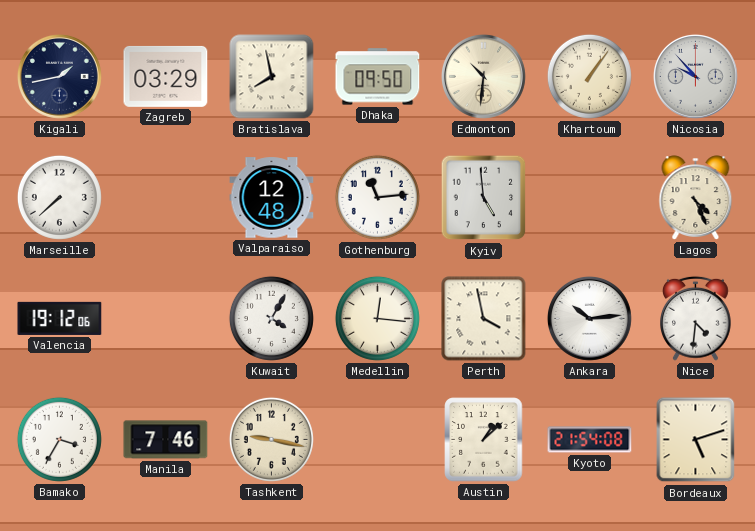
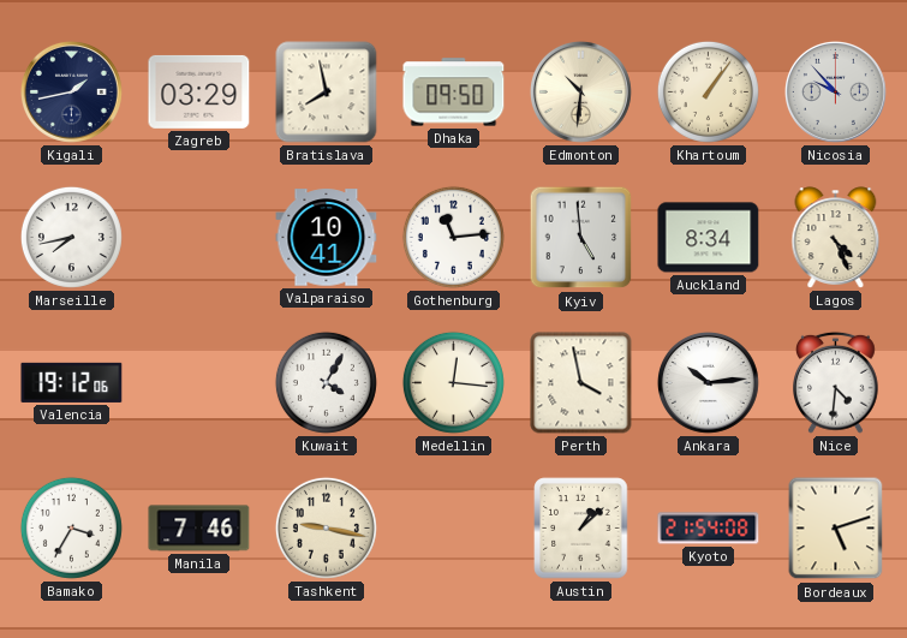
Marseille: 7:38 -> 7:43 (71, 237)
Valparaiso: 12:48 -> 10:41 (327, 238)
Auckland: none -> 8:34 (709, 238)
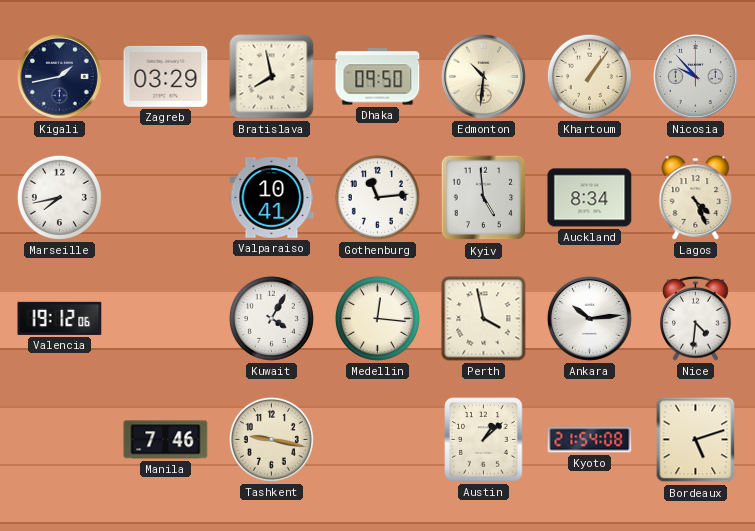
Bamako: 3:35 -> none (71, 527)
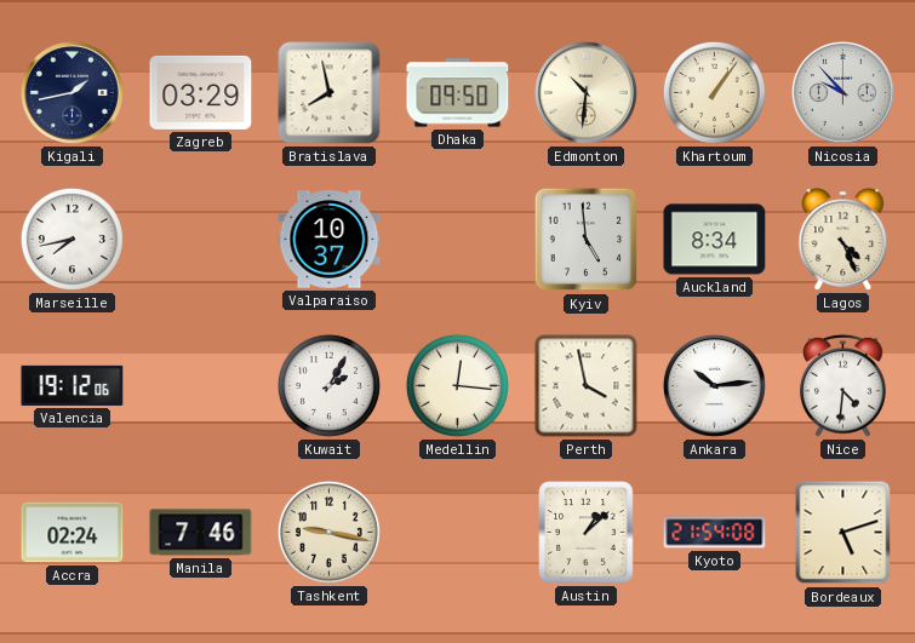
Valparaiso: 10:41 -> 10:37 (330, 240)
Gothenburg: 11:14 -> none (377, 197)
Kuwait: 4:05 -> 2:05 (328, 385)
Accra: none -> 02:24 (73, 533)
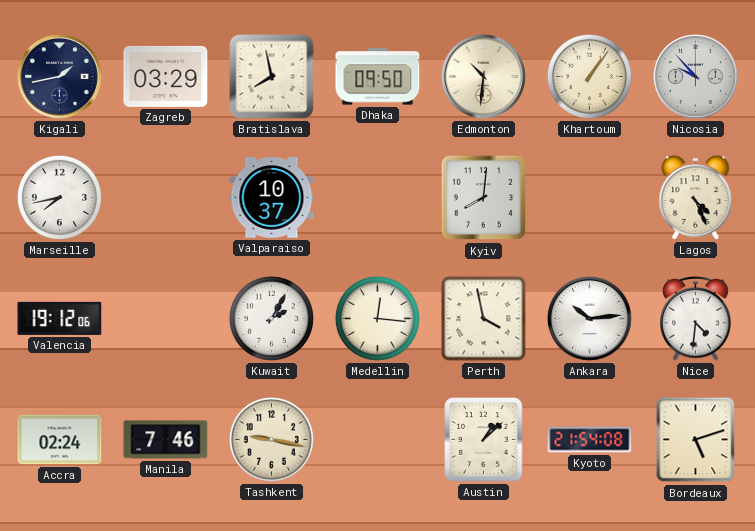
Kyiv: 4:59 -> 8:01 (484, 198)
Auckland: 8:34 -> none (715, 240)
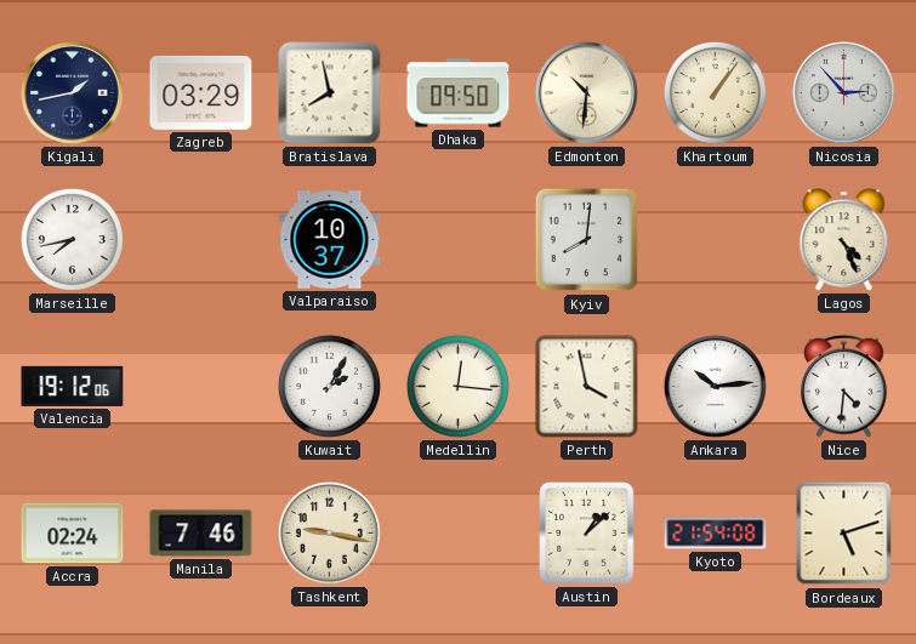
Nicosia: 9:53 -> 2:53 (843, 92)
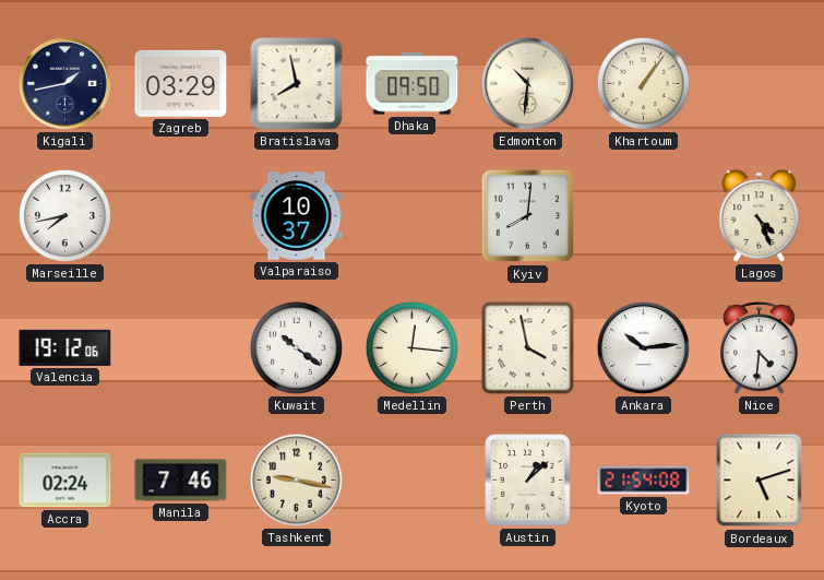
Nicosia: 2:53 -> none (843, 92)
Kuwait: 2:05 -> 10:21 (296, 347)
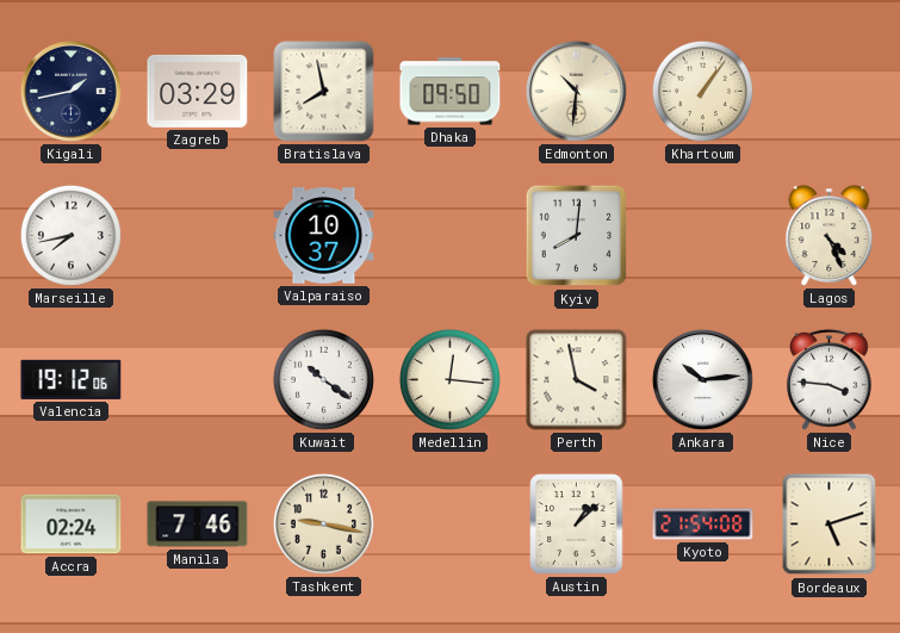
Nice: 4:31 -> 3:46 (830, 379)
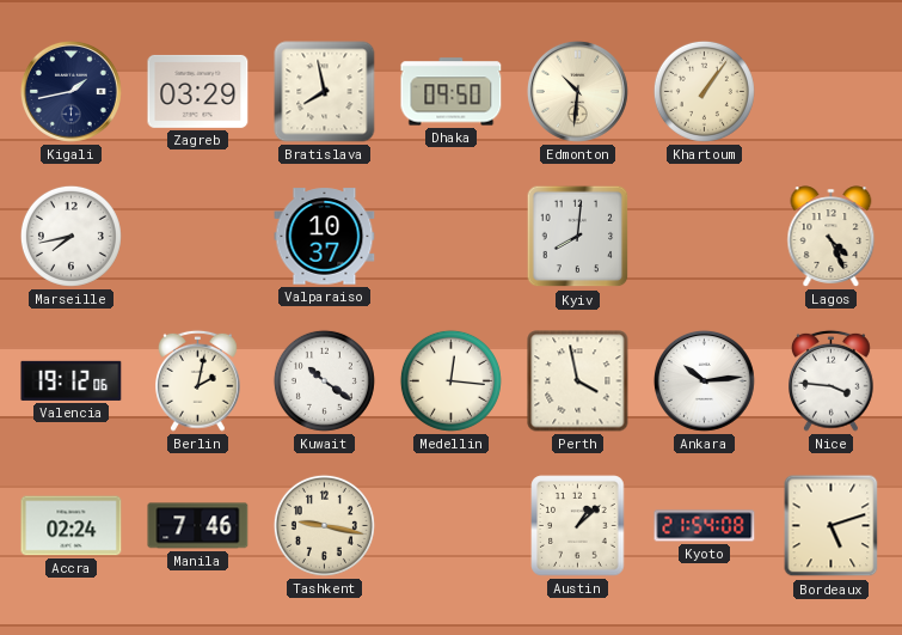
Berlin: none -> 2:02 (198, 380)
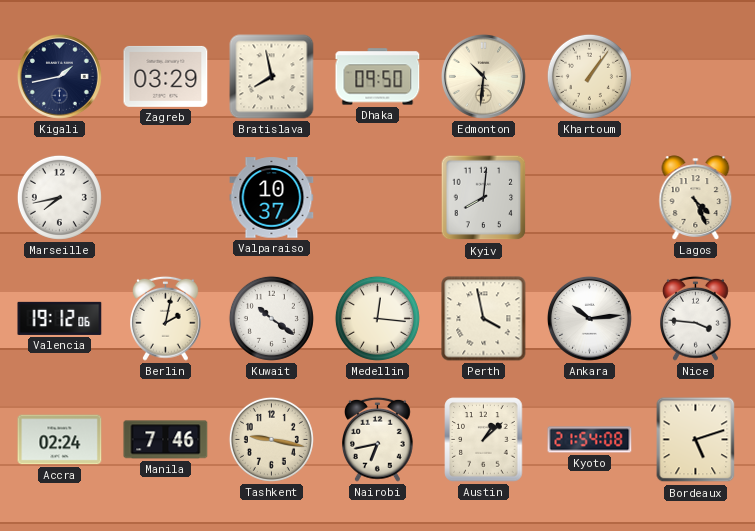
Nairobi: none -> 6:43 (378, 439)
